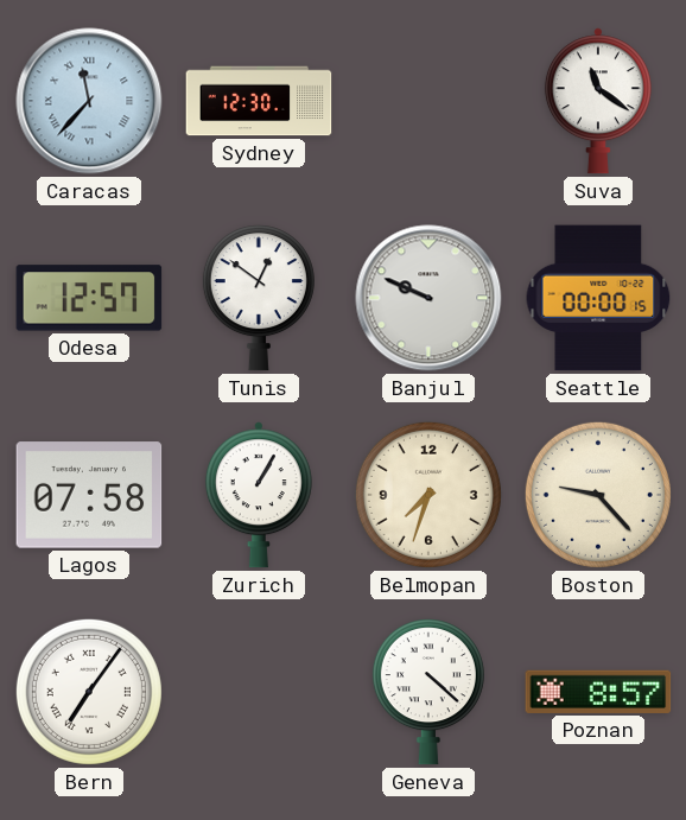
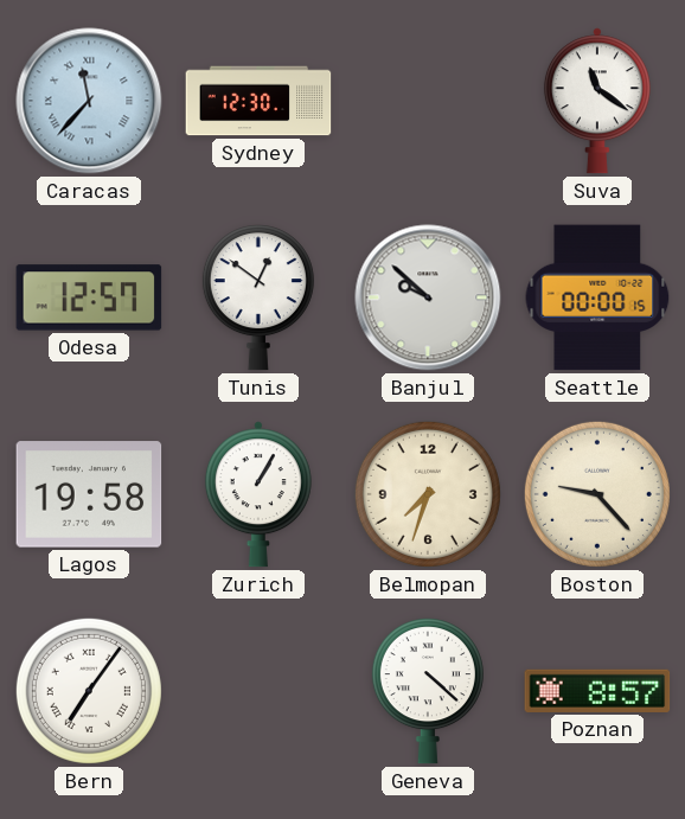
Banjul: 9:49 -> 9:52 (428, 297)
Lagos: 07:58 -> 19:58 (89, 494)
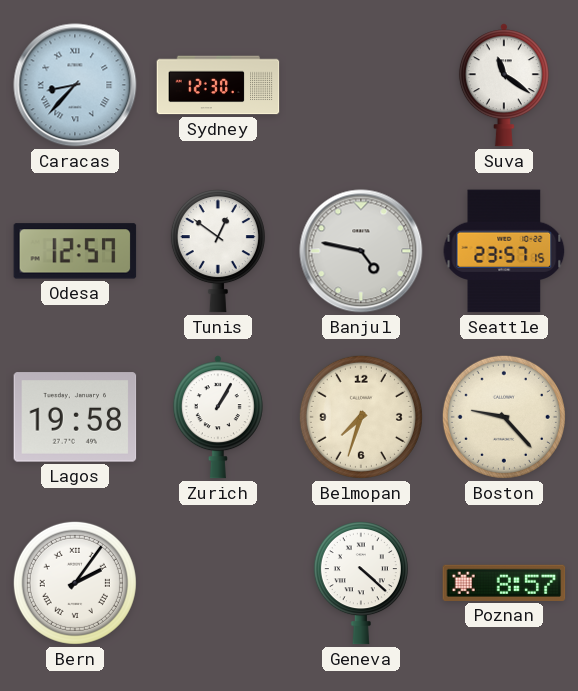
Caracas: 11:37 -> 8:37 (75, 85)
Banjul: 9:52 -> 4:47 (361, 251)
Seattle: 00:00 -> 23:57 (504, 251)
Bern: 7:06 -> 2:06 (75, 583)
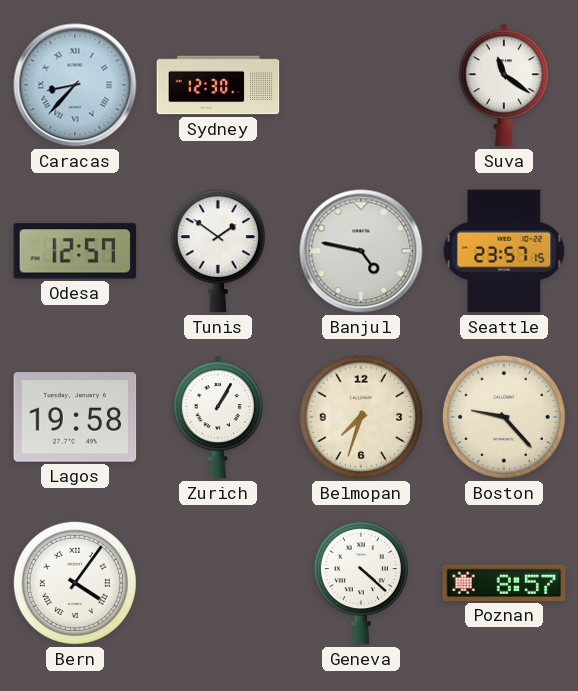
Tunis: 12:51 -> 1:51 (218, 251)
Bern: 2:06 -> 4:06 (75, 583)
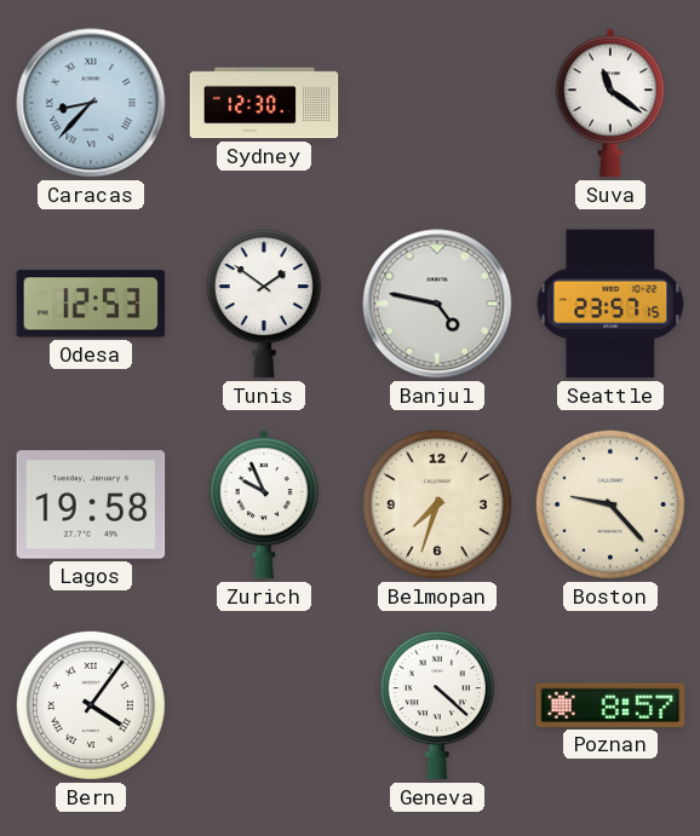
Odesa: 12:57 -> 12:53 (91, 304)
Zurich: 1:05 -> 9:56 (264, 505)
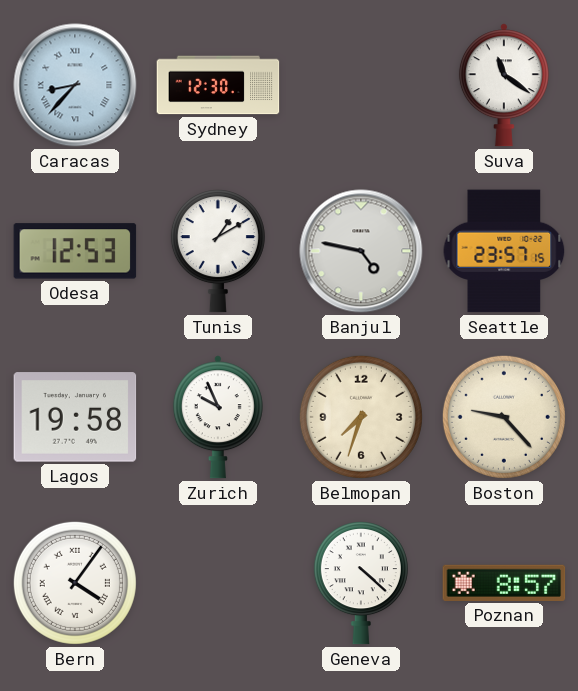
Tunis: 1:51 -> 1:10 (218, 251)
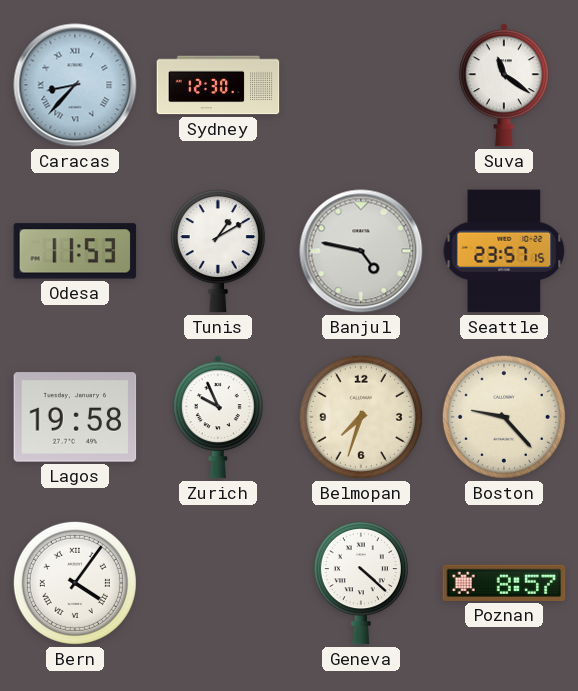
Odesa: 12:53 -> 11:53 (75, 251)
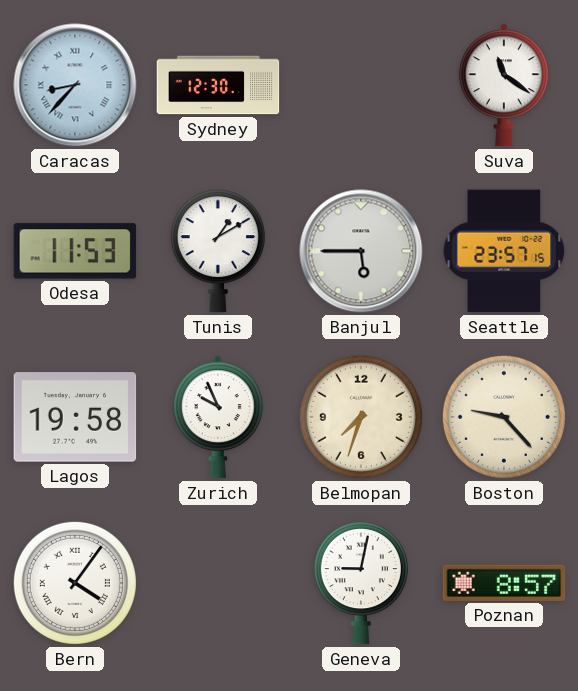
Banjul: 4:47 -> 5:45 (361, 251)
Geneva: 4:22 -> 9:02 (361, 583)
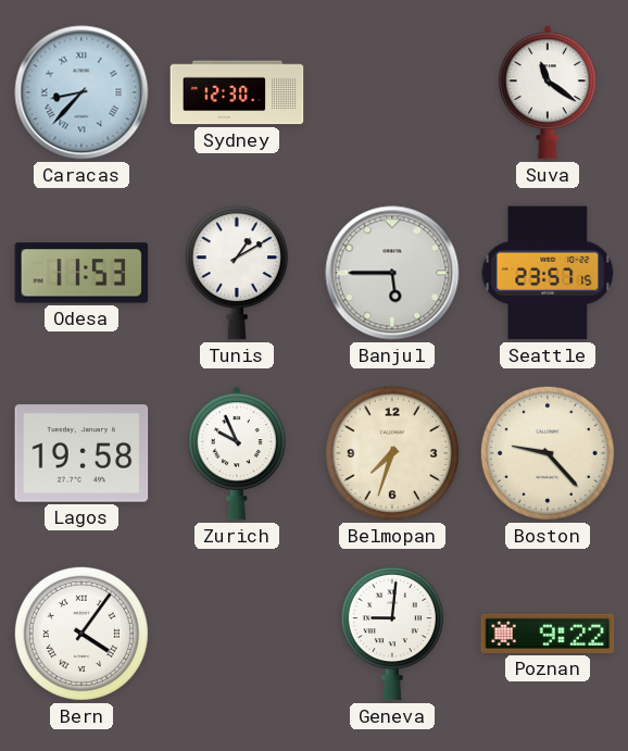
Geneva: 9:02 -> 9:01 (392, 634)
Poznan: 8:57 -> 9:22 (548, 634)
